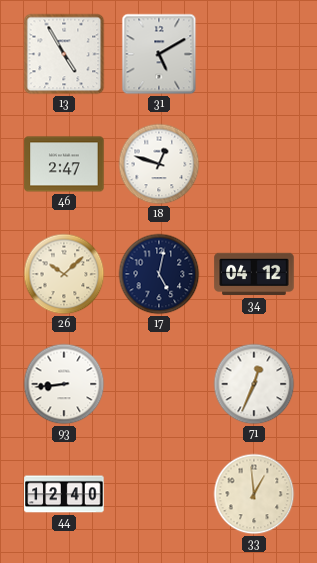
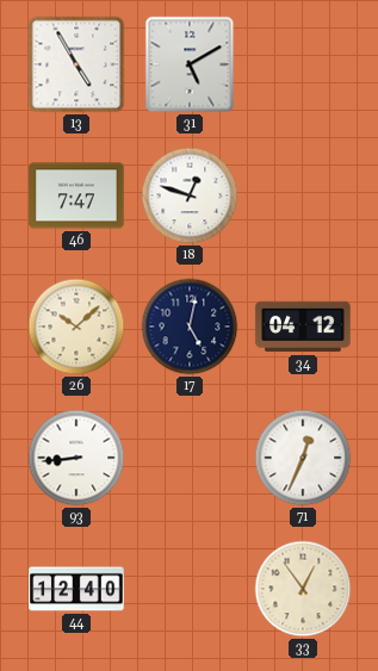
46: 2:47 -> 7:47 (76, 195)
33: 12:59 -> 12:54 (303, 589)
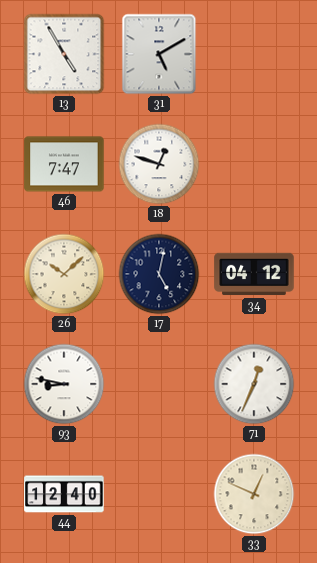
93: 8:44 -> 8:47 (64, 384)
33: 12:54 -> 12:49 (254, 494)
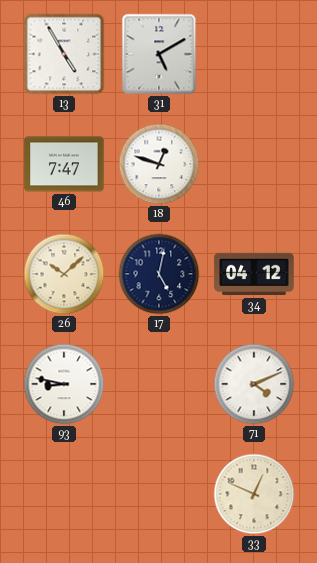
71: 12:34 -> 4:11 (254, 384)
44: 12:40 -> none (64, 494)
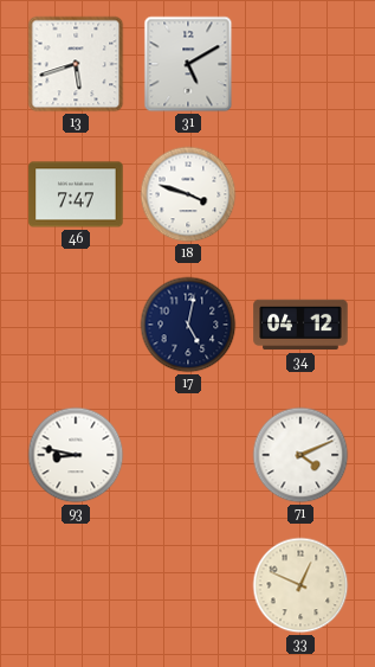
13: 4:55 -> 5:42 (76, 64)
18: 12:48 -> 3:48 (188, 194)
26: 10:08 -> none (64, 274)
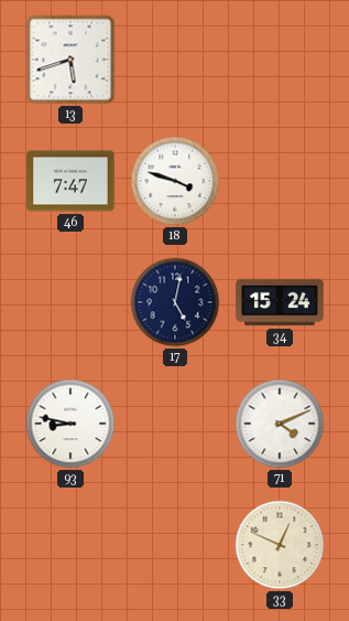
31: 5:10 -> none (188, 64)
34: 04:12 -> 15:24 (280, 302)
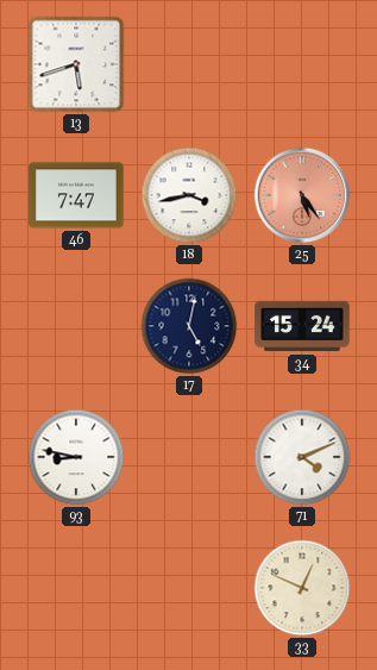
18: 3:48 -> 3:43 (189, 195)
25: none -> 5:24 (302, 195)
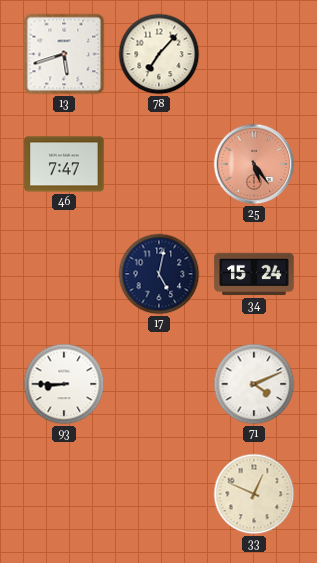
78: none -> 7:07 (159, 54)
18: 3:43 -> none (189, 195)
93: 8:47 -> 8:45 (64, 384)
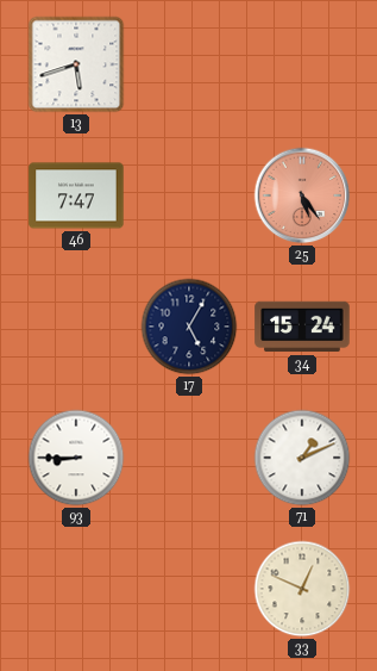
78: 7:07 -> none (159, 54)
17: 5:02 -> 5:05 (189, 327)
71: 4:11 -> 1:11 (302, 458)
